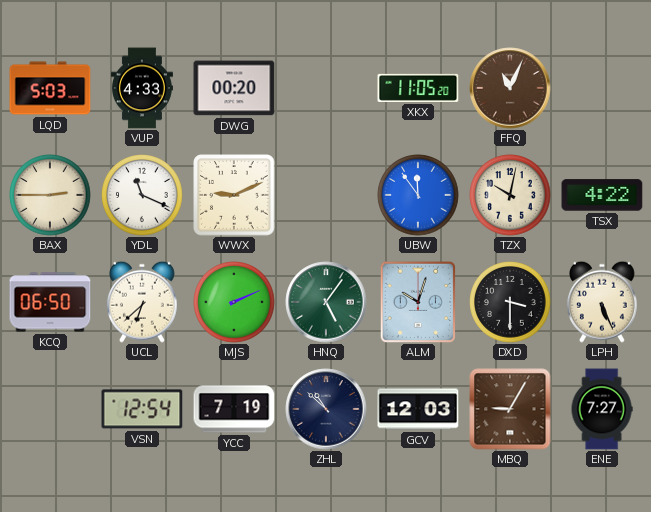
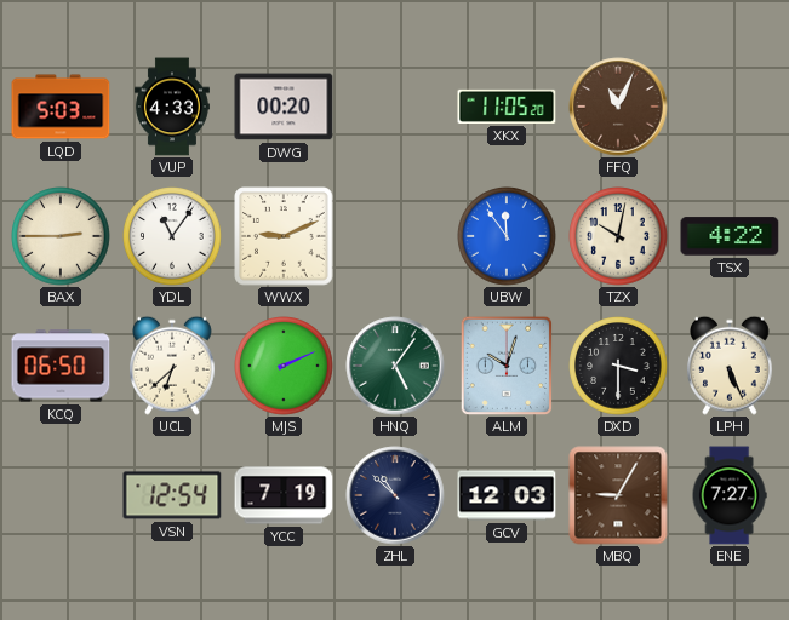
YDL: 11:19 -> 11:06 (172, 236)
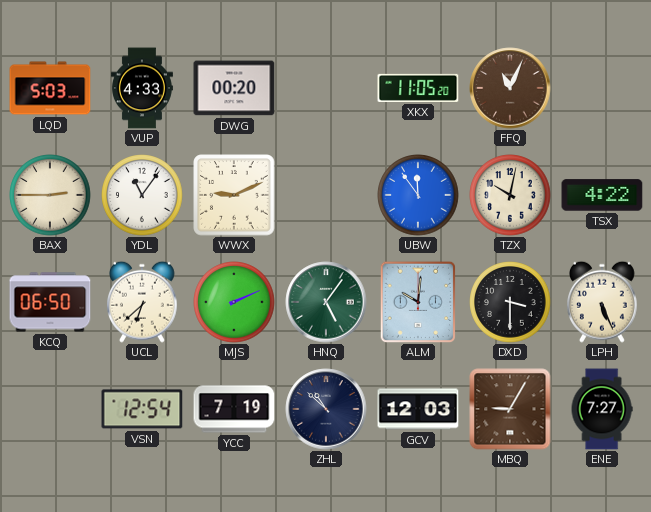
ALM: 10:03 -> 10:01 (418, 302)
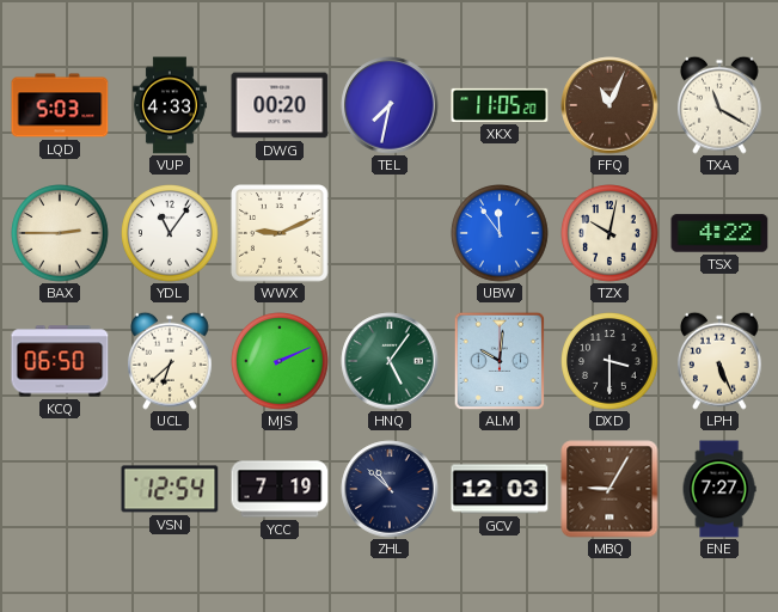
TEL: none -> 7:32 (390, 105)
TXA: none -> 11:20 (721, 105)
